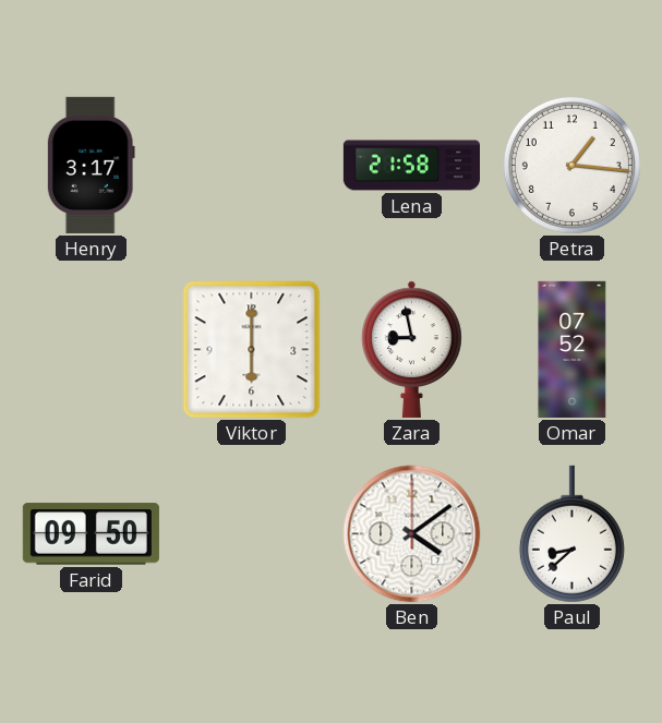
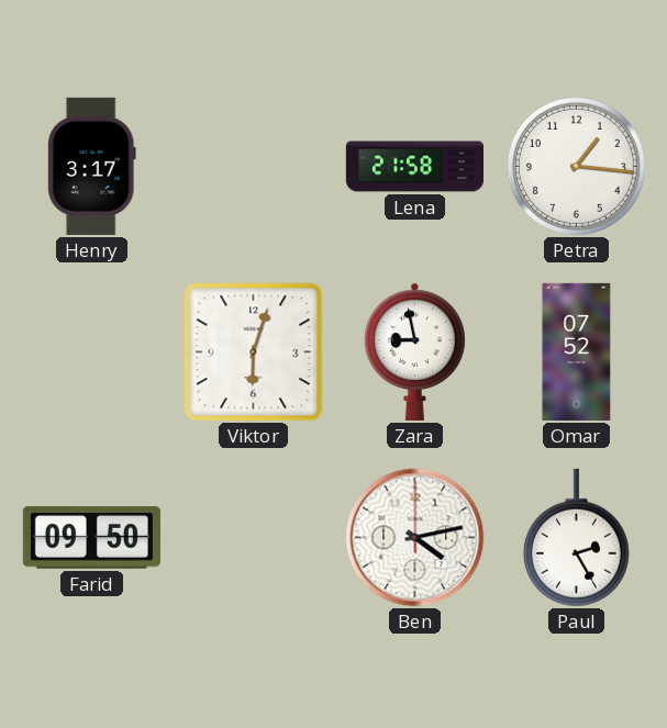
Viktor: 6:00 -> 6:03 (254, 352)
Ben: 4:09 -> 4:13 (415, 538)
Paul: 8:38 -> 2:25 (576, 538)
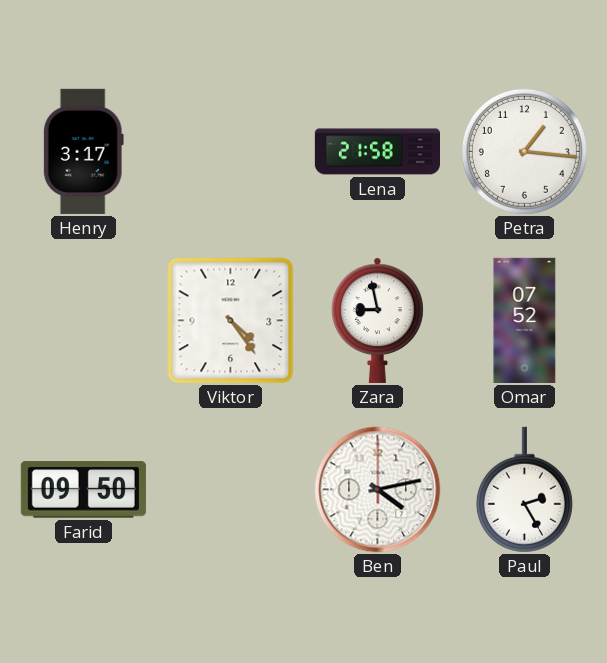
Viktor: 6:03 -> 4:24 (231, 321)
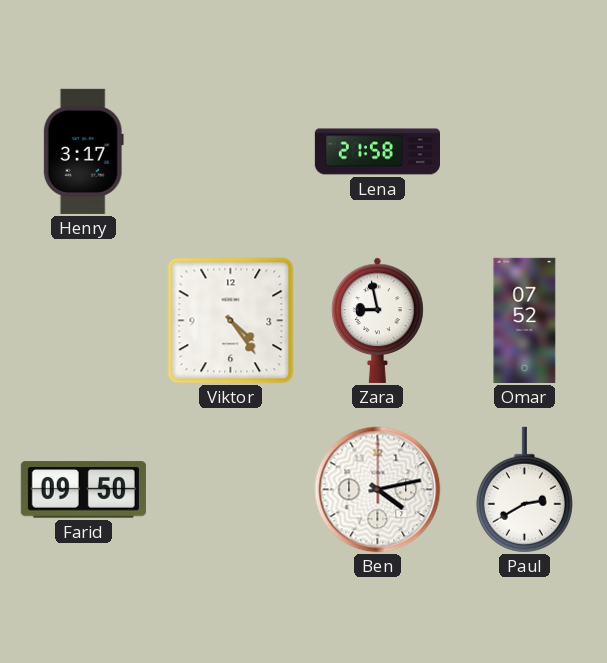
Petra: 1:16 -> none (524, 151)
Paul: 2:25 -> 2:40 (524, 490)
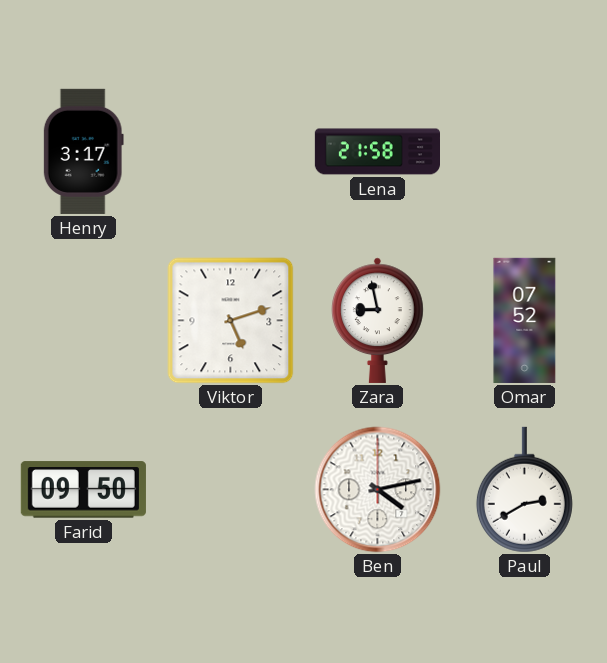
Viktor: 4:24 -> 5:12 (231, 321)
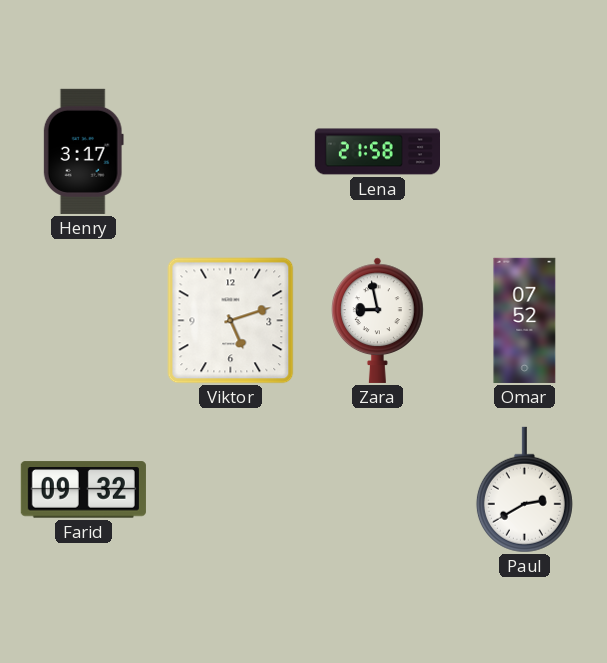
Farid: 09:50 -> 09:32 (83, 490)
Ben: 4:13 -> none (378, 490)
